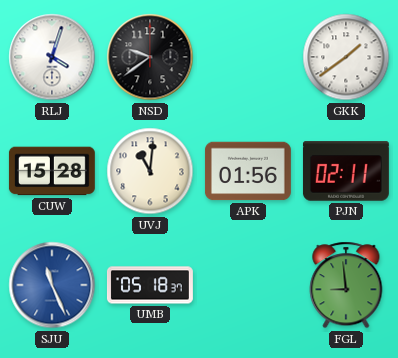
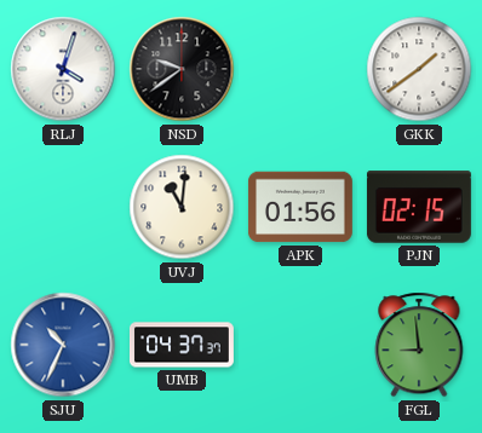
CUW: 15:28 -> none (52, 171)
PJN: 02:11 -> 02:15 (419, 207)
SJU: 11:26 -> 10:34 (63, 345)
UMB: 05:18 -> 04:37 (182, 345)
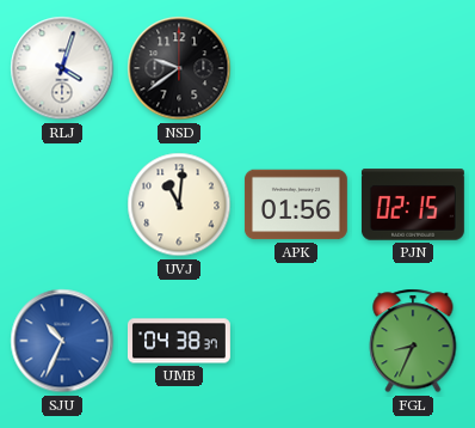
GKK: 1:39 -> none (419, 69)
UMB: 04:37 -> 04:38 (179, 341)
FGL: 8:59 -> 8:34 (413, 341)
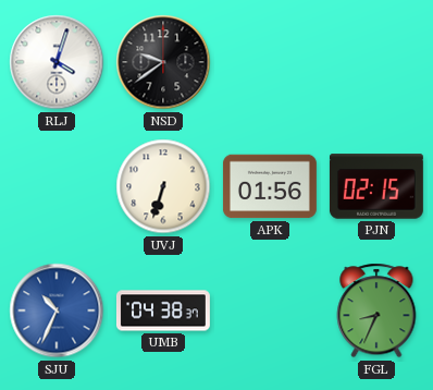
UVJ: 11:01 -> 6:33 (163, 186)
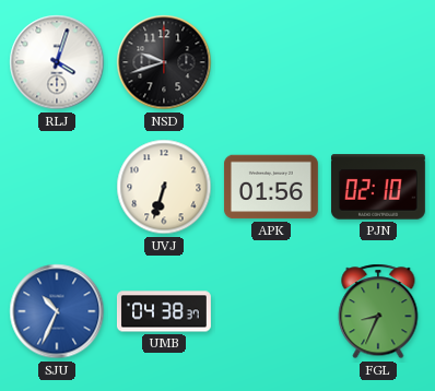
NSD: 9:39 -> 9:42 (164, 62)
PJN: 02:15 -> 02:10 (378, 187)
